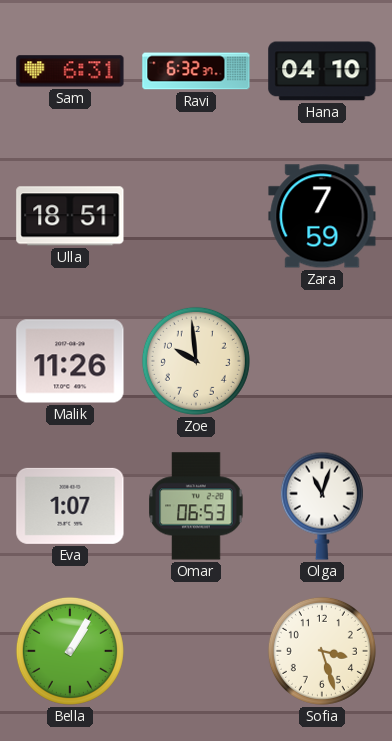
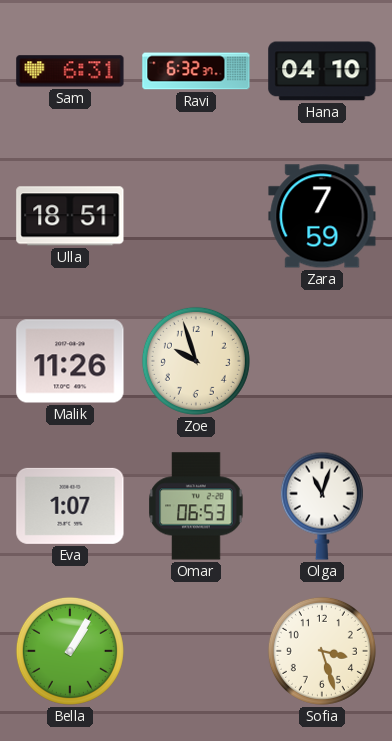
Zoe: 9:59 -> 9:57 (196, 361)
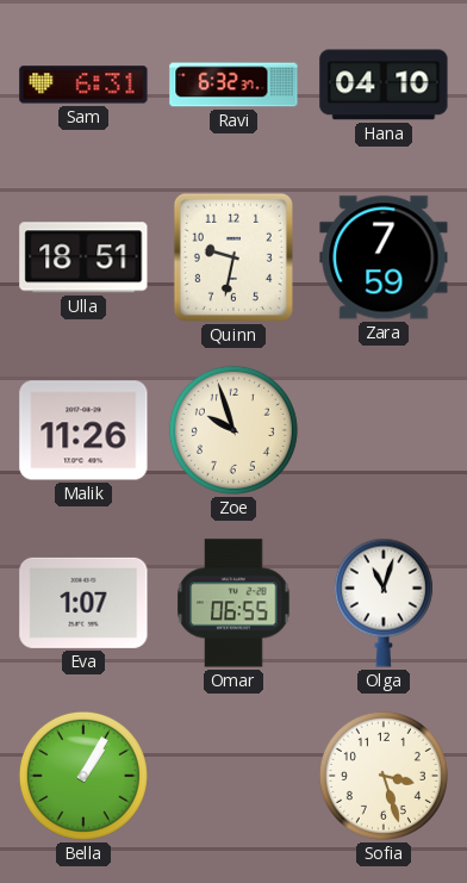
Quinn: none -> 9:32 (233, 257)
Omar: 06:53 -> 06:55 (233, 603)
